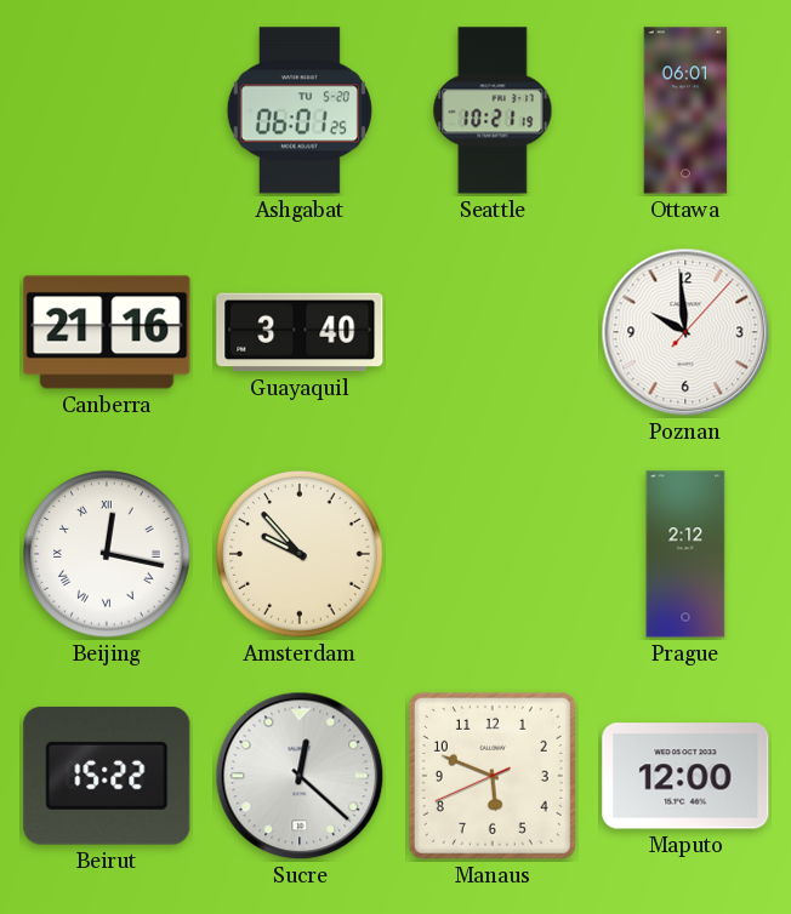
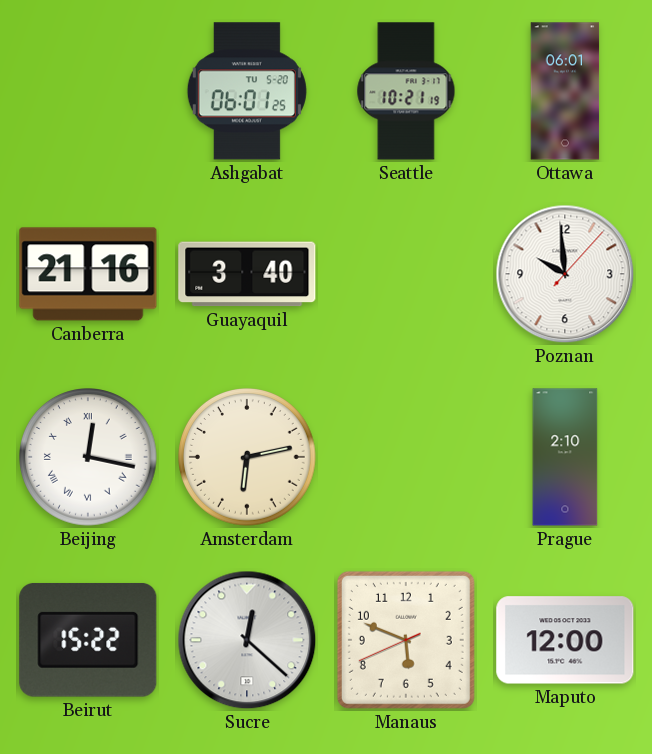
Amsterdam: 9:53 -> 6:13 (248, 458)
Prague: 2:12 -> 2:10 (565, 457)
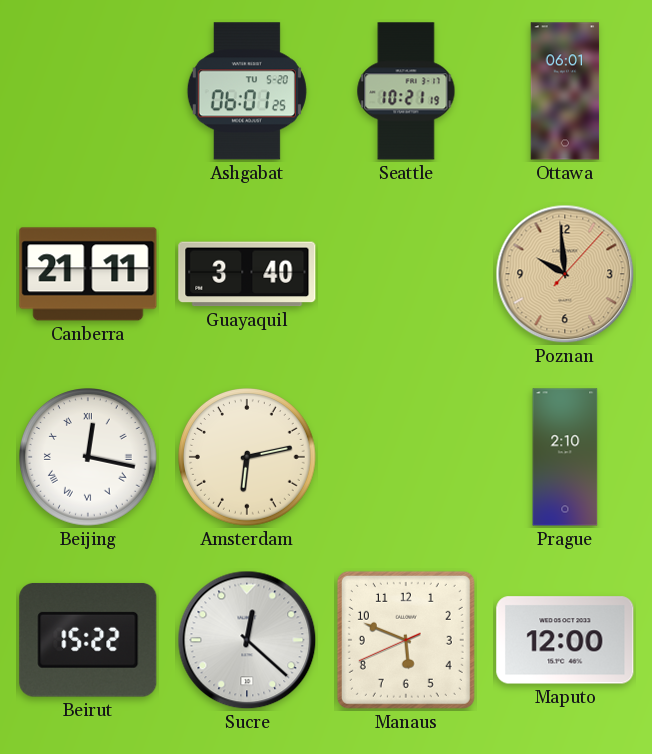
Canberra: 21:16 -> 21:11 (88, 274)
Poznan dial: white -> champagne (565, 274)
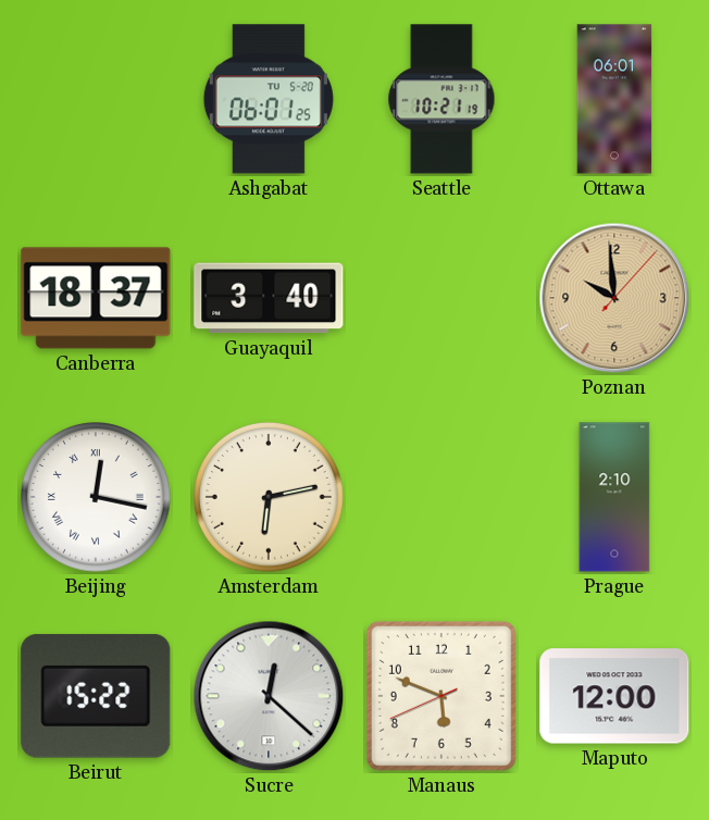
Canberra: 21:11 -> 18:37 (96, 298)
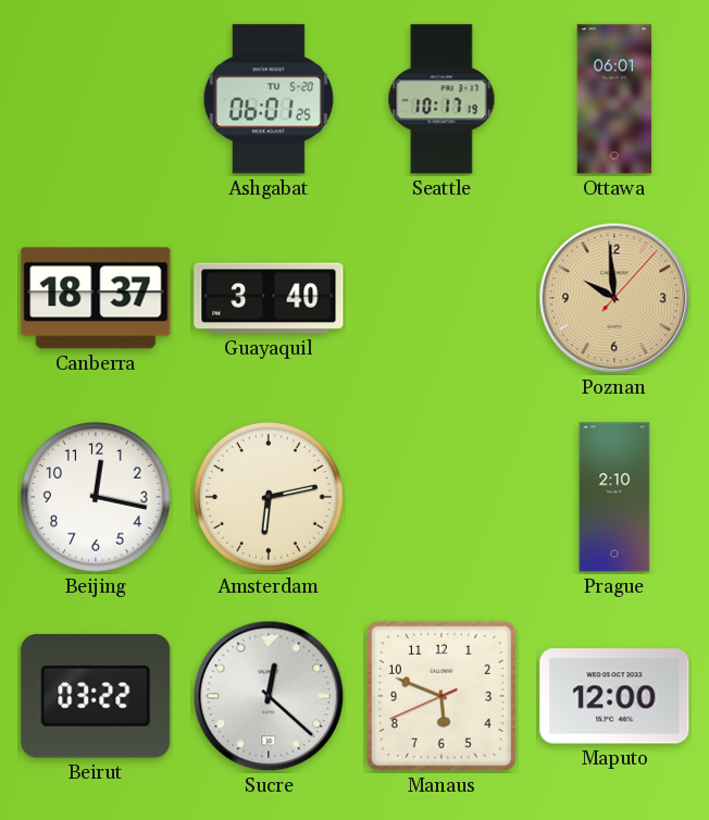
Seattle: 10:21 -> 10:17 (441, 99)
Beijing numerals: Roman -> Arabic (97, 498)
Beirut: 15:22 -> 03:22 (96, 696)
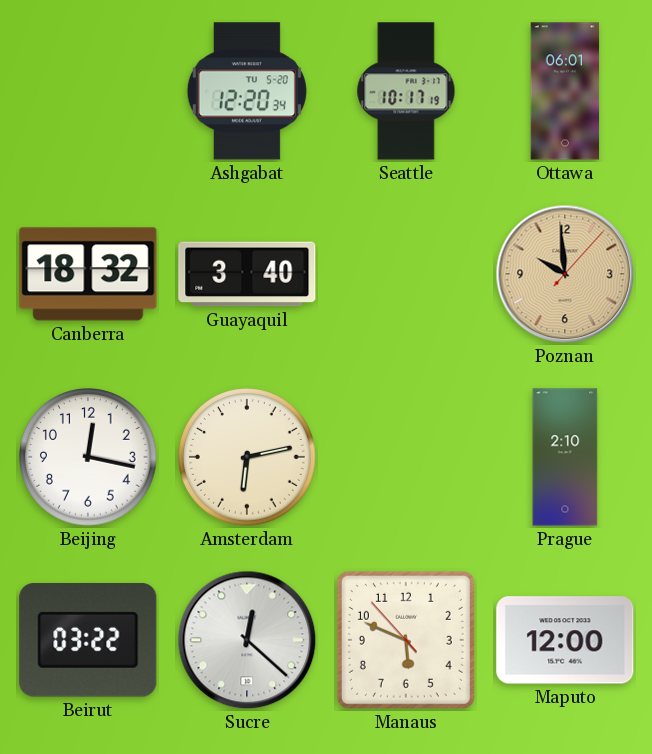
Ashgabat: 06:01 -> 12:20 (247, 91)
Canberra: 18:37 -> 18:32 (88, 274)
Manaus: 5:48:41 -> 5:48:53 (406, 640)
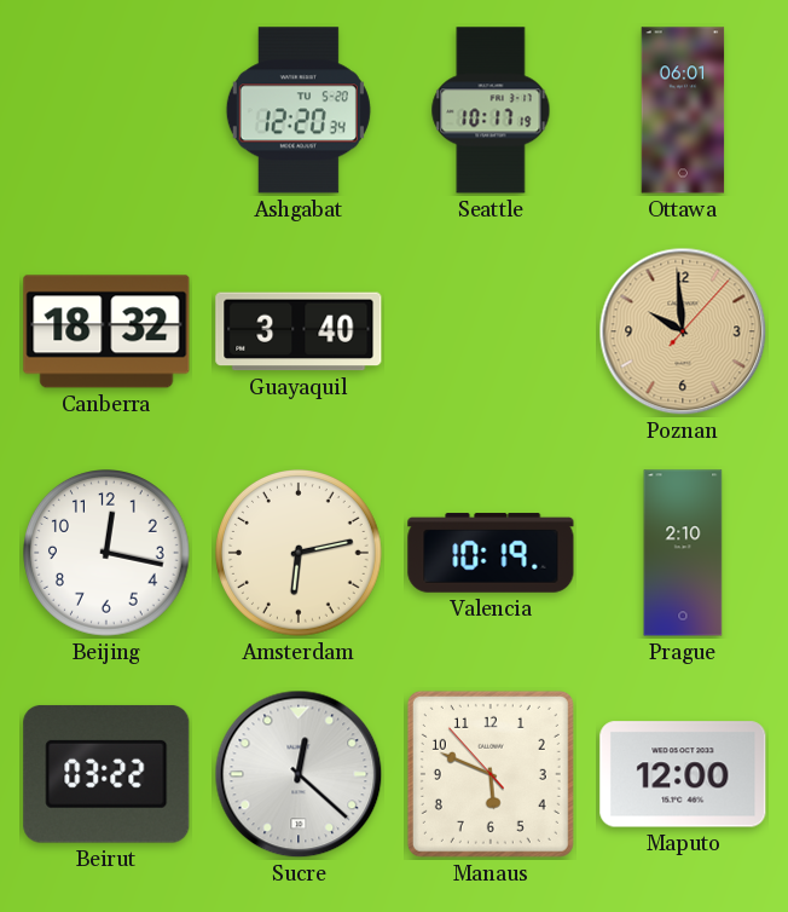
Valencia: none -> 10:19 (491, 553)
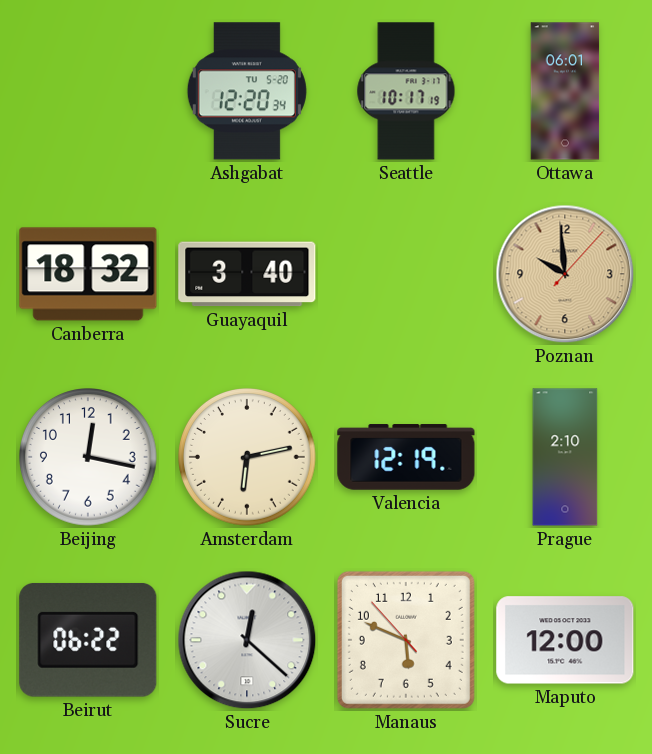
Valencia: 10:19 -> 12:19 (406, 457)
Beirut: 03:22 -> 06:22 (88, 640)
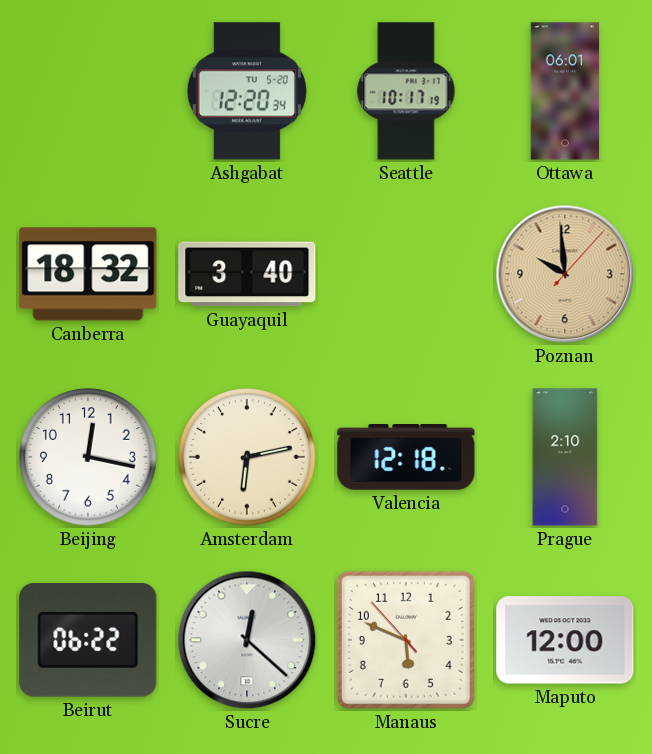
Valencia: 12:19 -> 12:18 (406, 457)
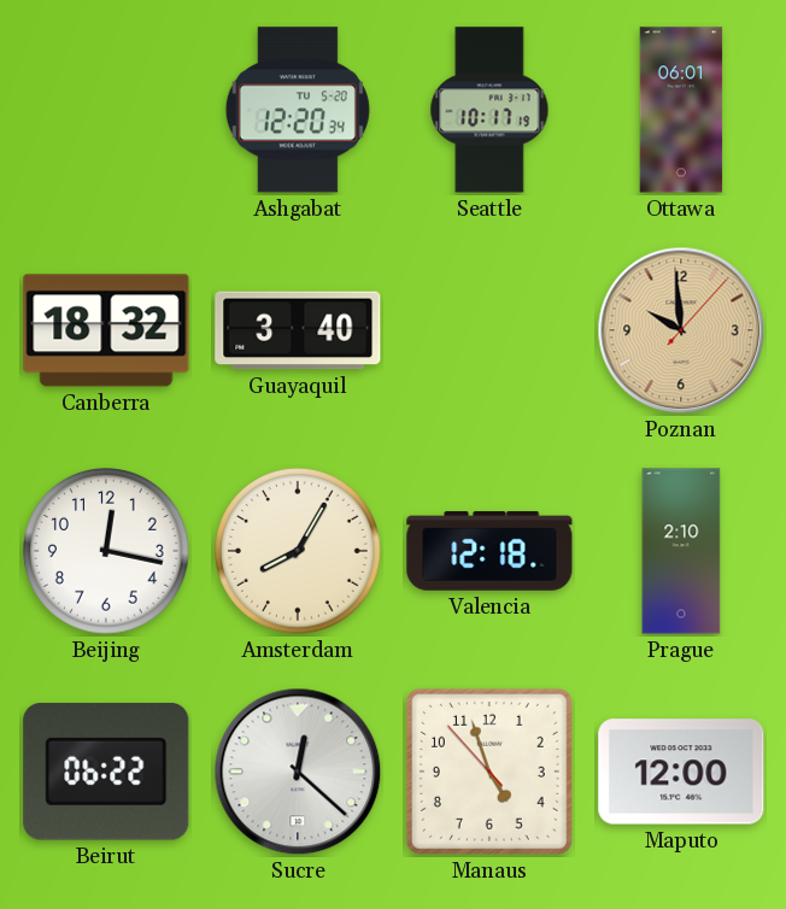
Amsterdam: 6:13 -> 8:05 (299, 552)
Manaus: 5:48 -> 4:56 (489, 772)
